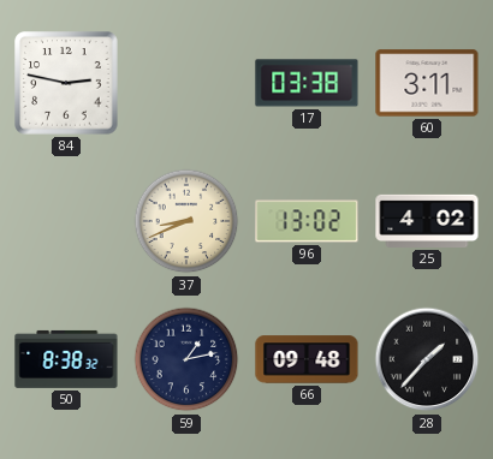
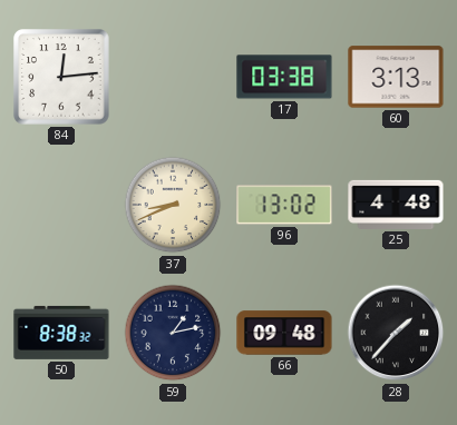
84: 2:47 -> 12:14 (61, 77)
60: 3:11 -> 3:13 (396, 77)
25: 4:02 -> 4:48 (396, 205)
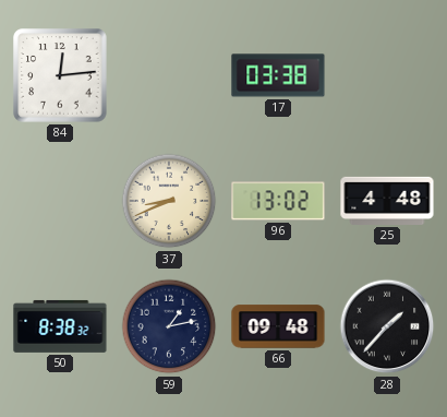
60: 3:13 -> none (396, 77)
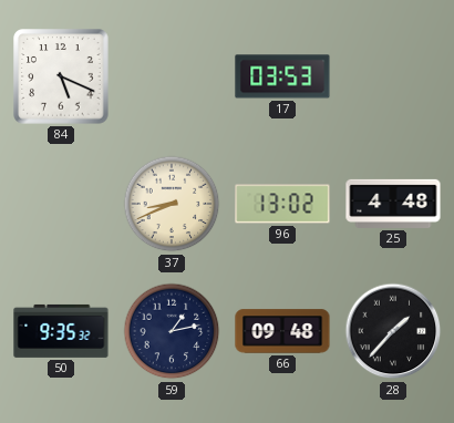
84: 12:14 -> 5:19 (61, 76)
17: 03:38 -> 03:53 (282, 76)
50: 8:38 -> 9:35 (61, 331)
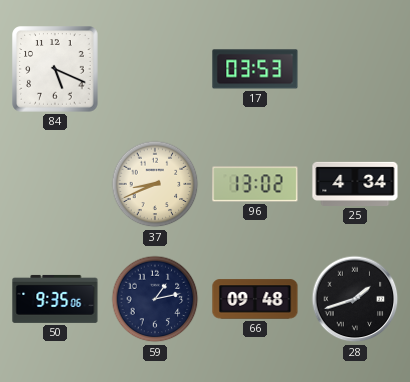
25: 4:48 -> 4:34 (355, 184)
50: 9:35:32 -> 9:35:06 (55, 299)
28: 1:37 -> 1:42 (355, 299)
